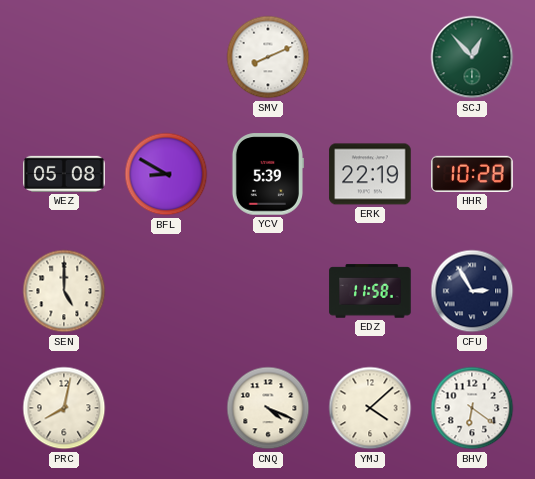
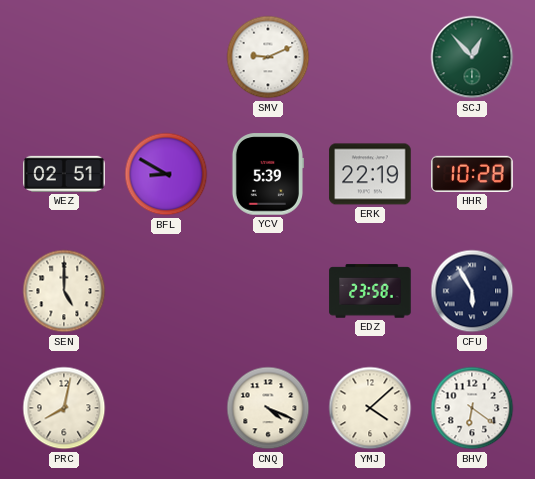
SMV: 8:11 -> 9:11 (268, 57)
WEZ: 05:08 -> 02:51 (64, 174)
EDZ: 11:58 -> 23:58 (370, 291)
CFU: 2:55 -> 5:55 (472, 291)
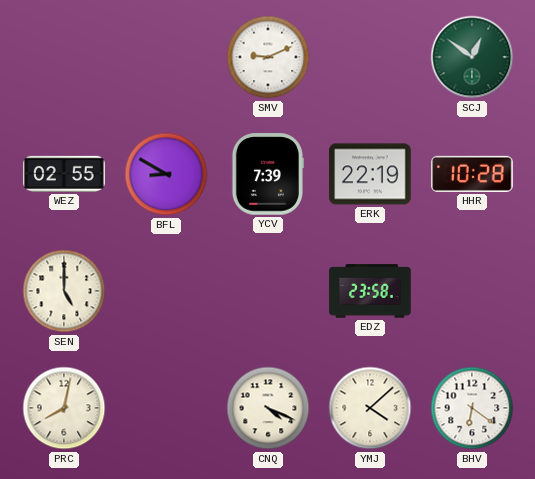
SCJ: 12:53 -> 12:51 (472, 57)
WEZ: 02:51 -> 02:55 (64, 174)
YCV: 5:39 -> 7:39 (267, 174)
CFU: 5:55 -> none (472, 291)
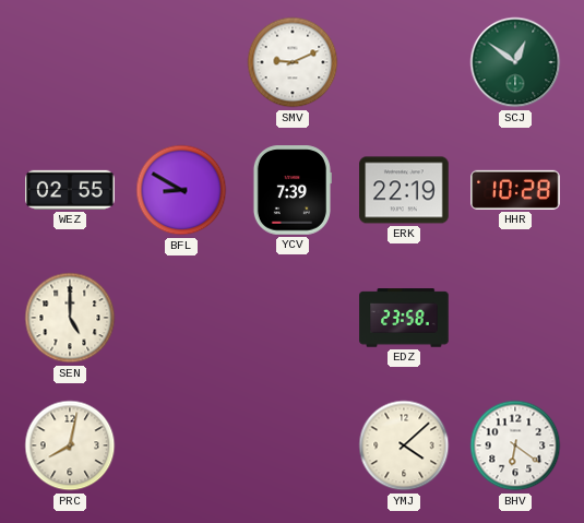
CNQ: 4:19 -> none (268, 408)
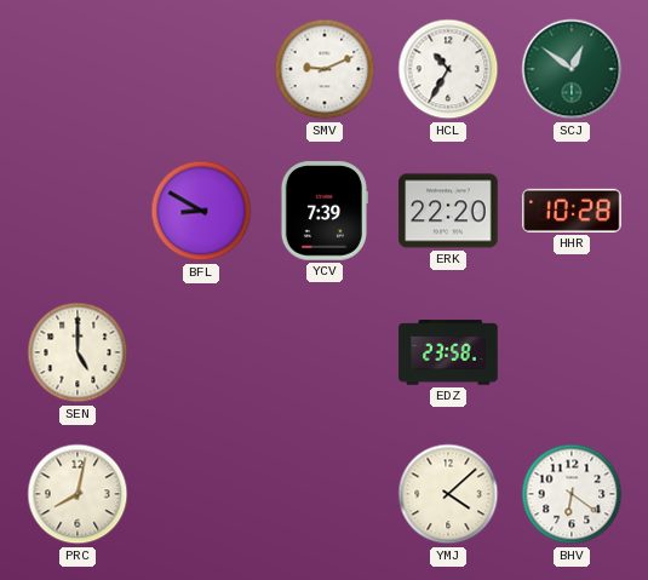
HCL: none -> 10:35 (448, 69)
WEZ: 02:55 -> none (70, 190)
ERK: 22:19 -> 22:20 (448, 211)
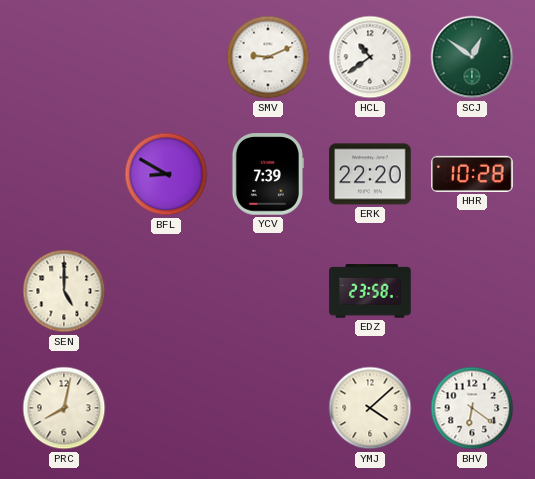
HCL: 10:35 -> 10:39 (370, 57)
